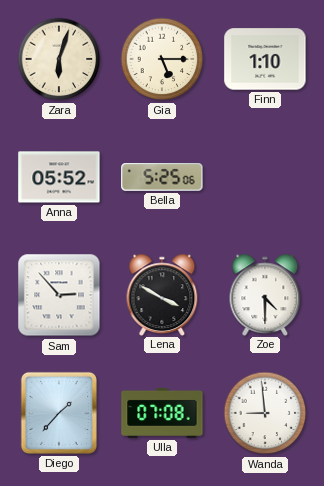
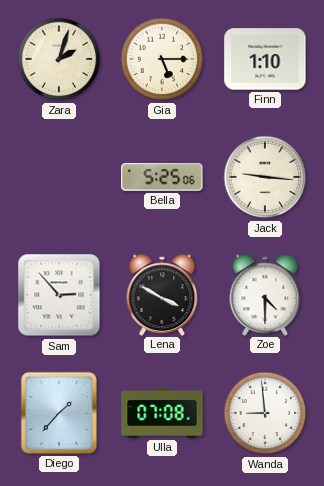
Zara: 6:03 -> 2:03 (59, 59)
Anna: 05:52 -> none (59, 177)
Jack: none -> 9:16 (265, 177)
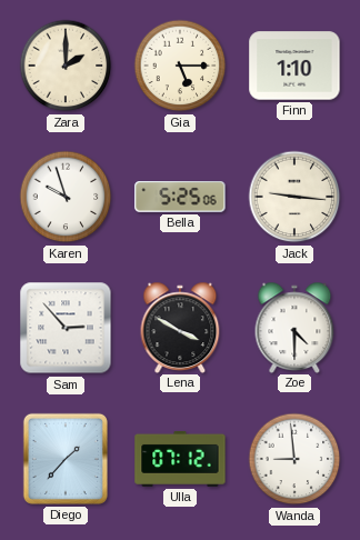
Zara: 2:03 -> 2:00 (66, 66)
Karen: none -> 9:57 (66, 197)
Ulla: 07:08 -> 07:12 (180, 459)
